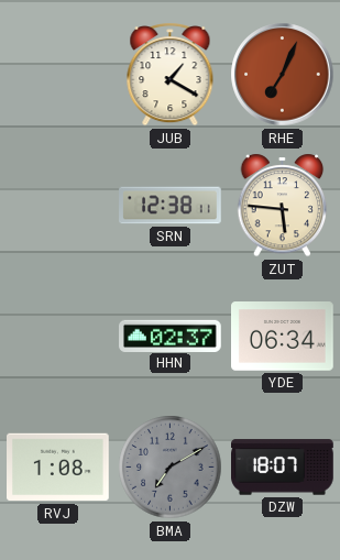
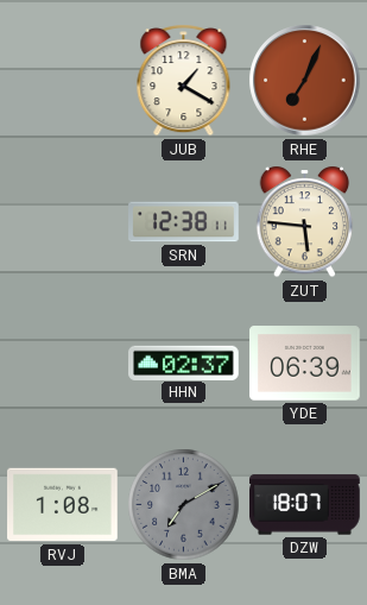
YDE: 06:34 -> 06:39 (305, 364)
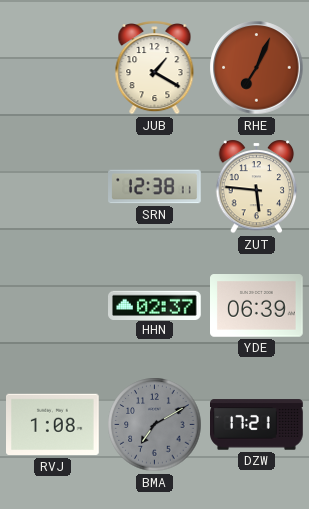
DZW: 18:07 -> 17:21 (257, 425)
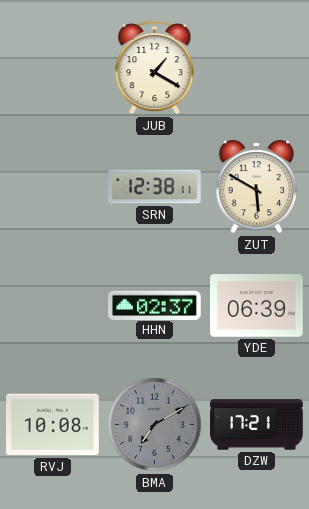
RHE: 7:04 -> none (257, 68)
ZUT: 5:46 -> 5:50 (257, 187)
RVJ: 1:08 -> 10:08 (53, 425)
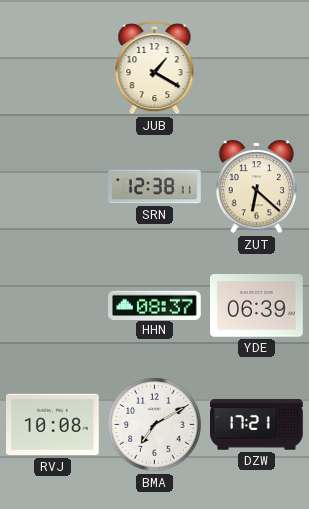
ZUT: 5:50 -> 6:22 (257, 187)
HHN: 02:37 -> 08:37 (155, 305)
BMA dial: grey -> white (155, 425)
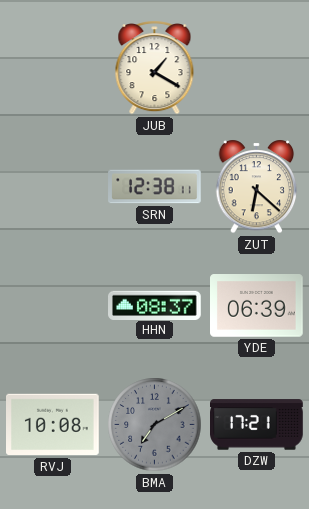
BMA dial: white -> grey (155, 425)
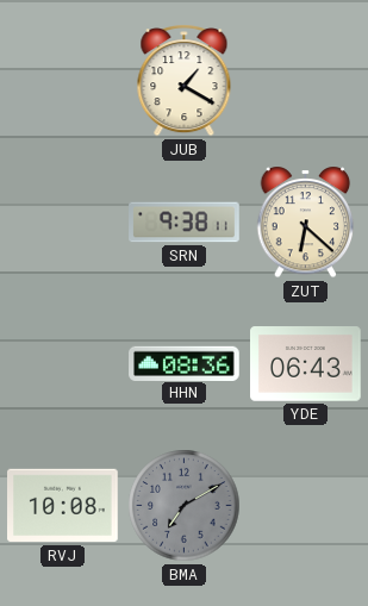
SRN: 12:38 -> 9:38 (185, 223)
HHN: 08:37 -> 08:36 (185, 363)
YDE: 06:39 -> 06:43 (306, 364)
DZW: 17:21 -> none (257, 425)
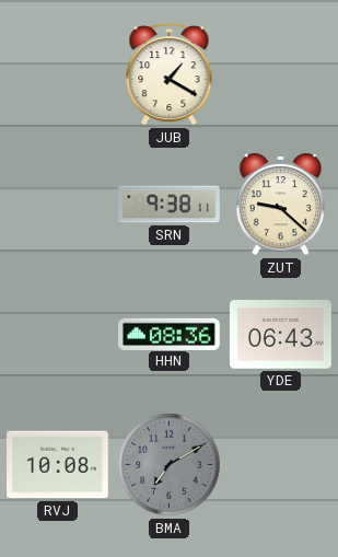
ZUT: 6:22 -> 9:22 (281, 205)
